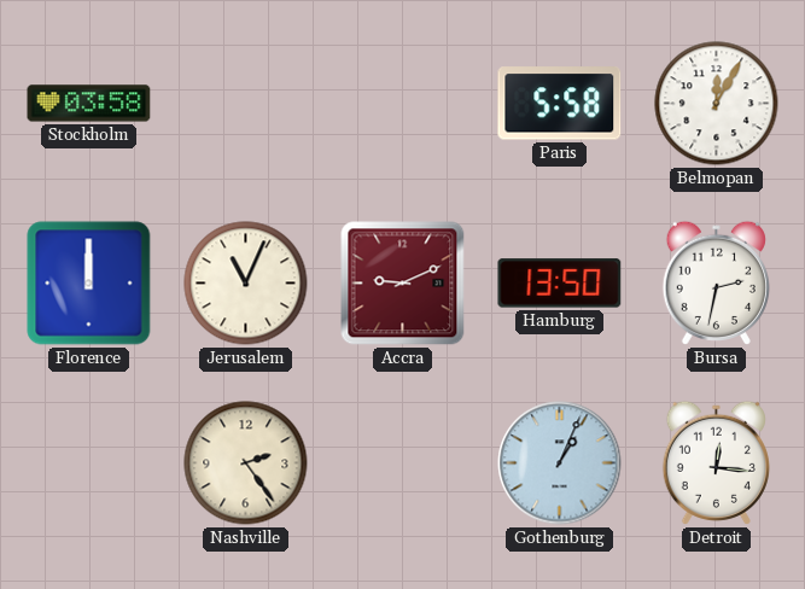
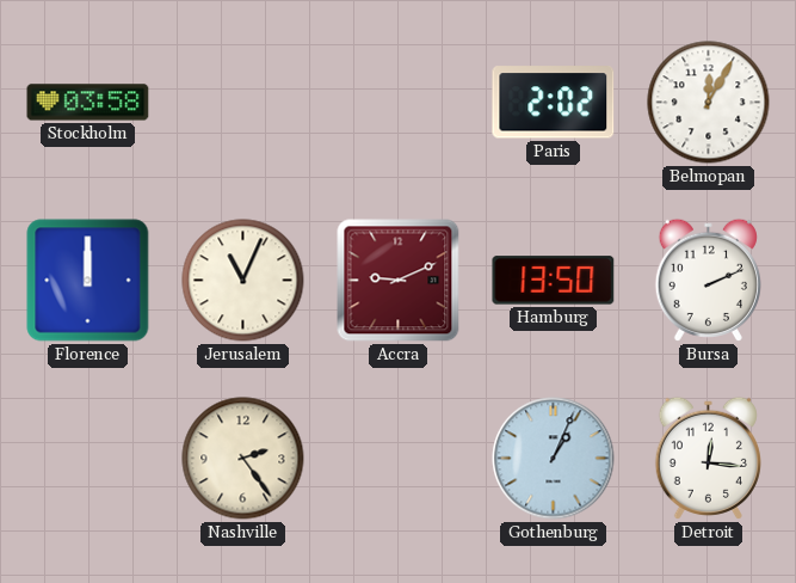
Paris: 5:58 -> 2:02 (554, 103)
Bursa: 2:32 -> 2:11 (708, 280)
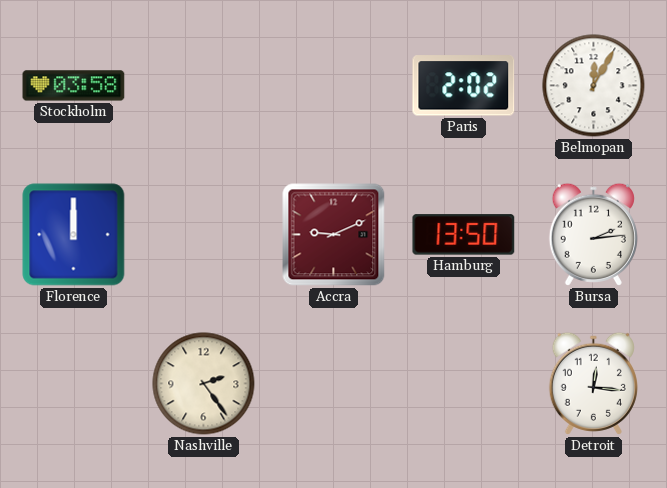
Jerusalem: 11:04 -> none (243, 281)
Bursa: 2:11 -> 2:14 (593, 234)
Gothenburg: 1:04 -> none (554, 459)
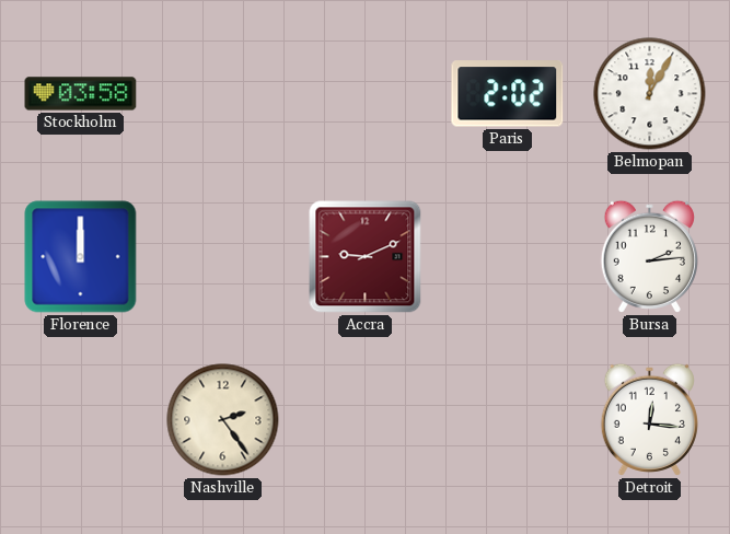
Hamburg: 13:50 -> none (464, 235)
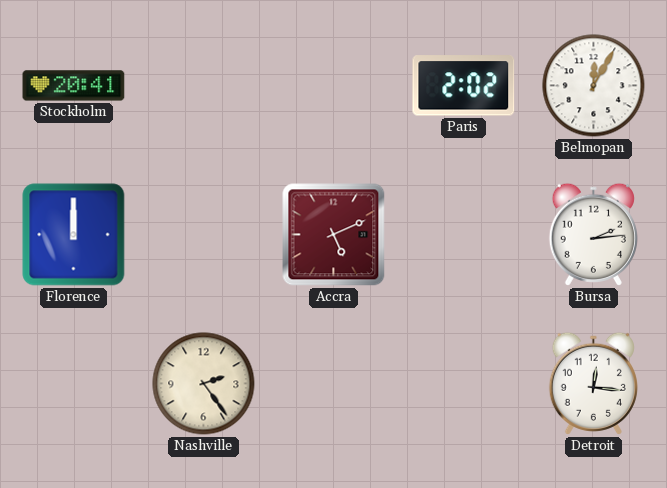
Stockholm: 03:58 -> 20:41 (74, 86)
Accra: 9:11 -> 5:11 (334, 235)
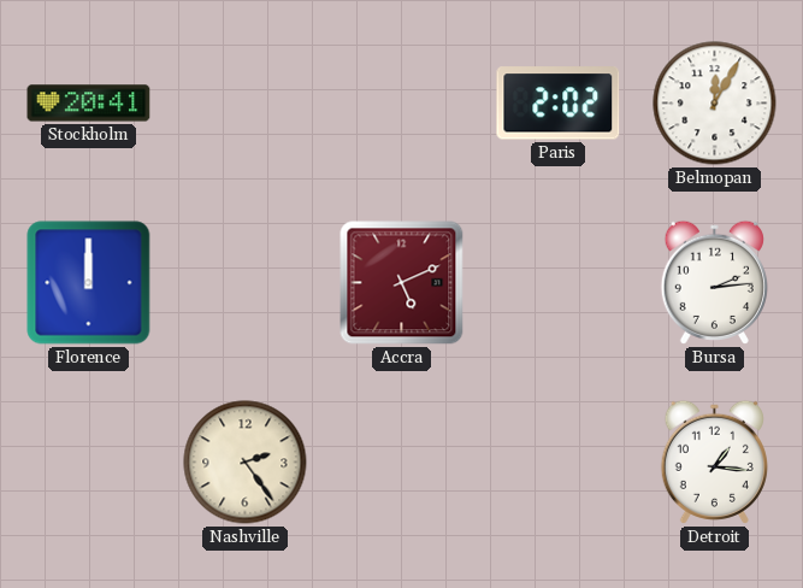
Detroit: 12:16 -> 1:16 (714, 461)
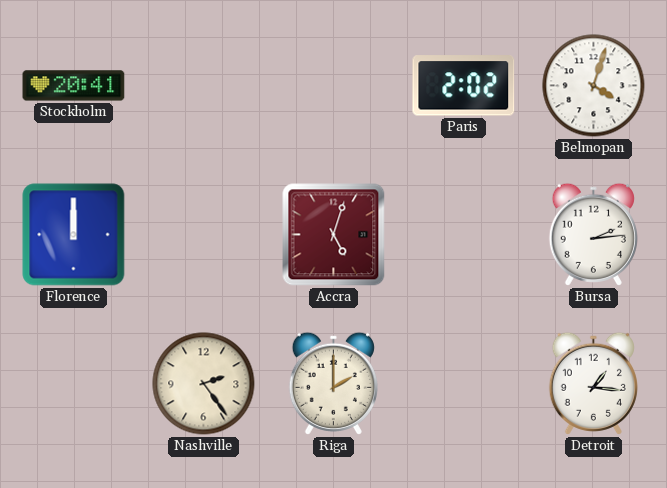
Belmopan: 12:05 -> 4:03 (594, 86)
Accra: 5:11 -> 5:03 (334, 235)
Riga: none -> 2:00 (333, 383)
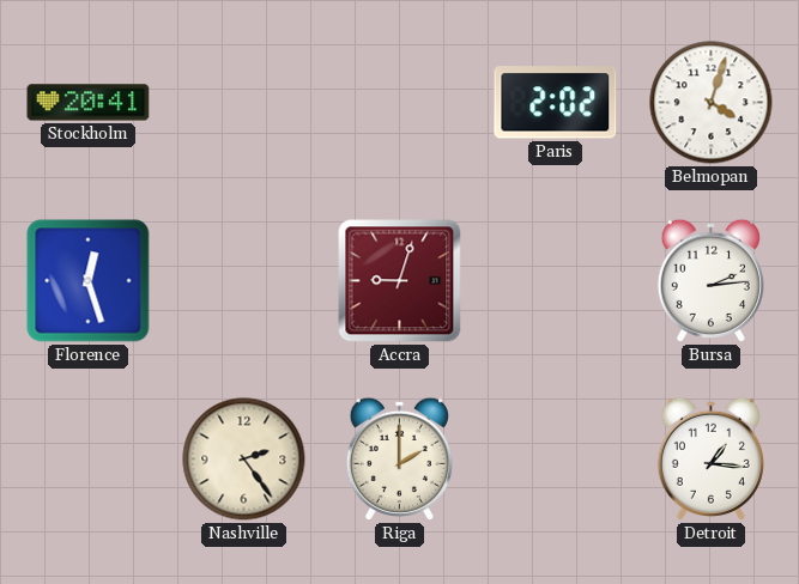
Florence: 12:00 -> 12:27 (89, 281)
Accra: 5:03 -> 9:03 (400, 281)
